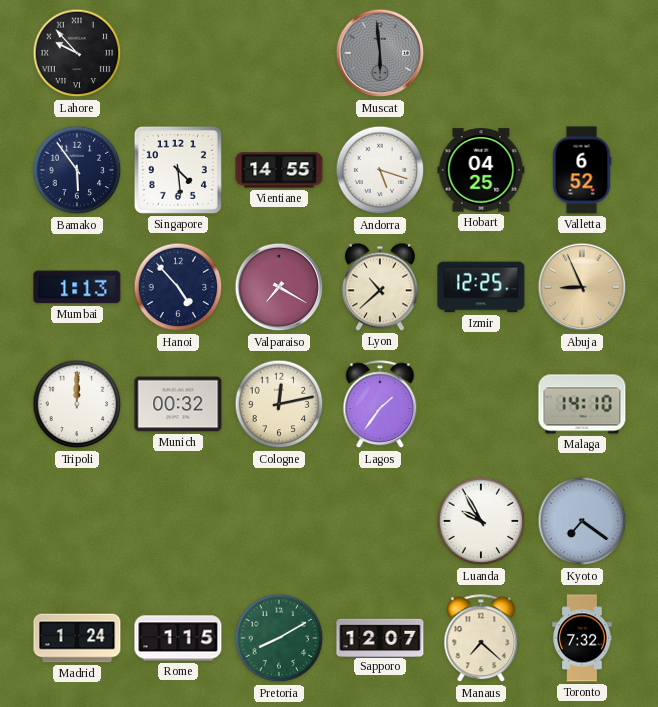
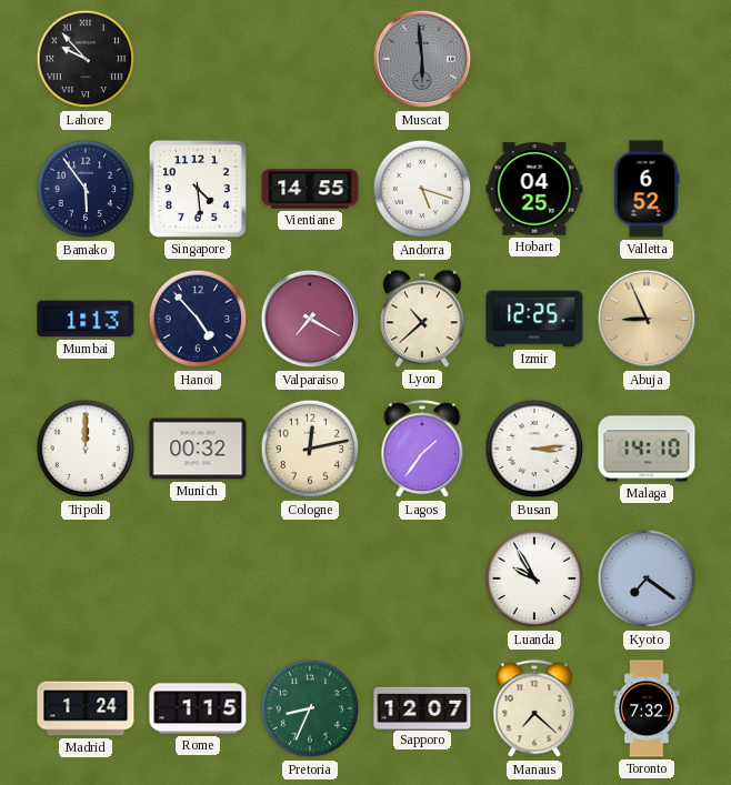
Busan: none -> 3:14 (534, 449)
Pretoria: 8:10 -> 8:34 (310, 708)
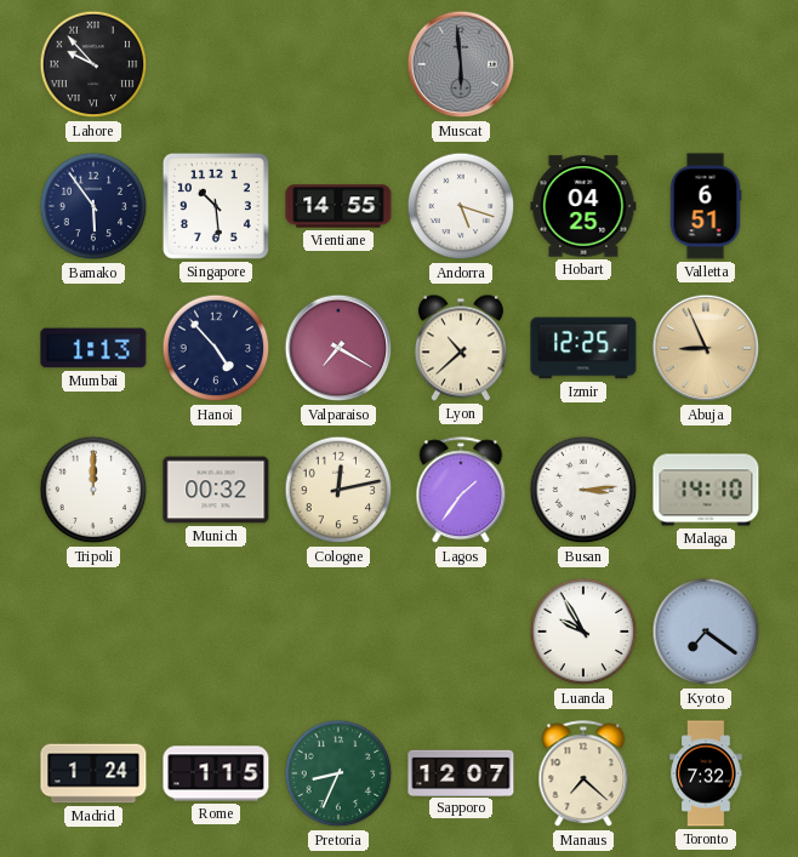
Singapore: 4:29 -> 10:29 (216, 206)
Valletta: 6:52 -> 6:51 (706, 206)
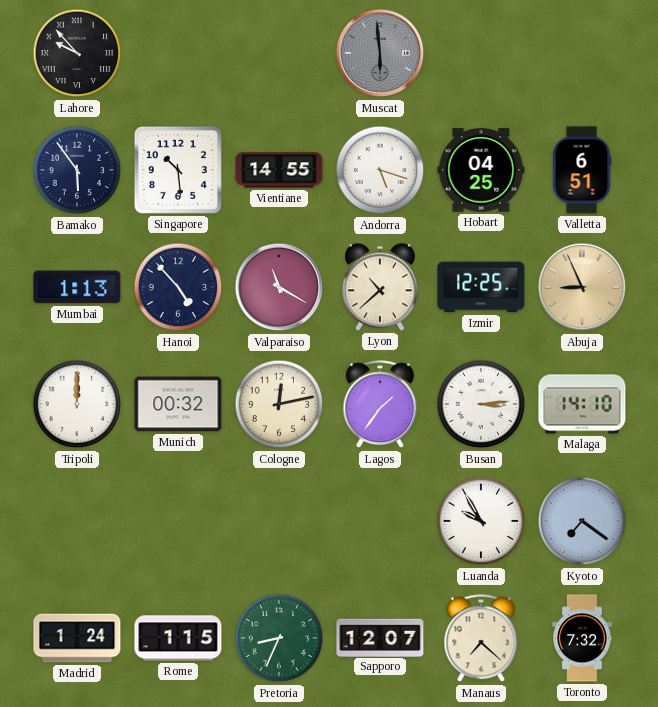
Valparaiso: 7:20 -> 11:20 (279, 287)
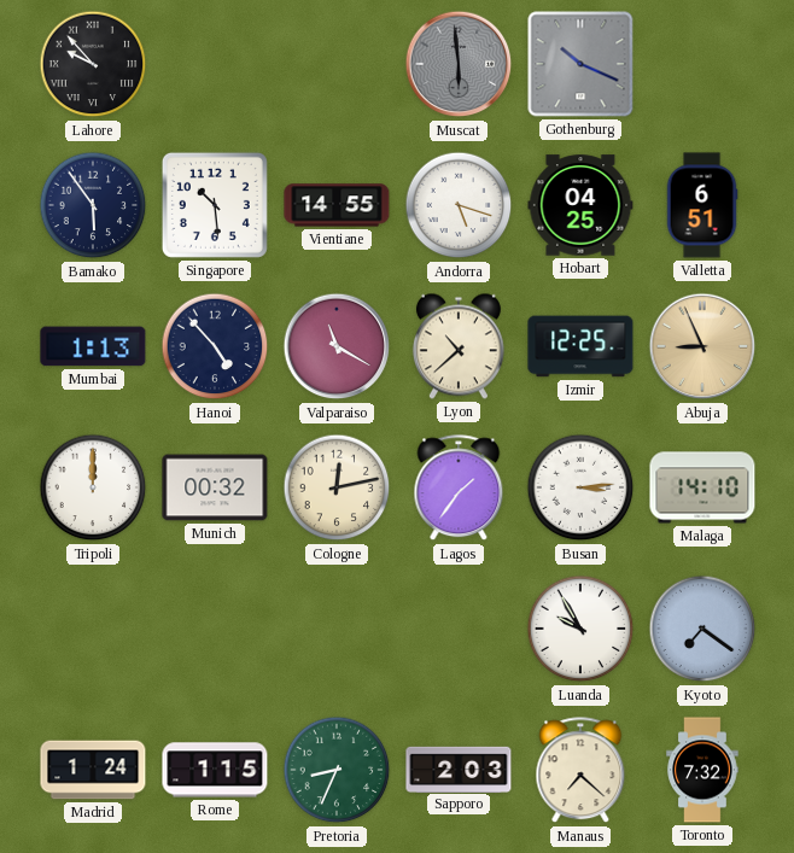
Gothenburg: none -> 10:19 (580, 64)
Sapporo: 12:07 -> 2:03 (459, 769)
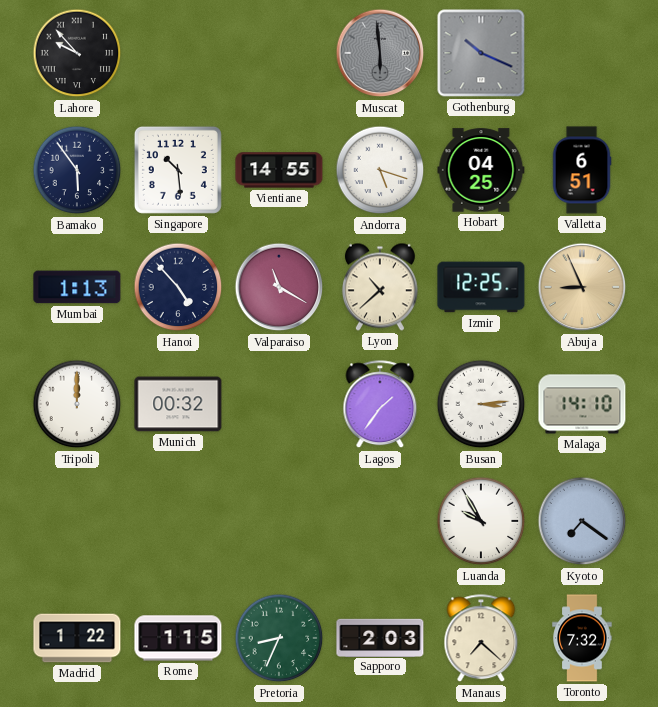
Cologne: 12:13 -> none (337, 487)
Madrid: 1:24 -> 1:22 (77, 638)
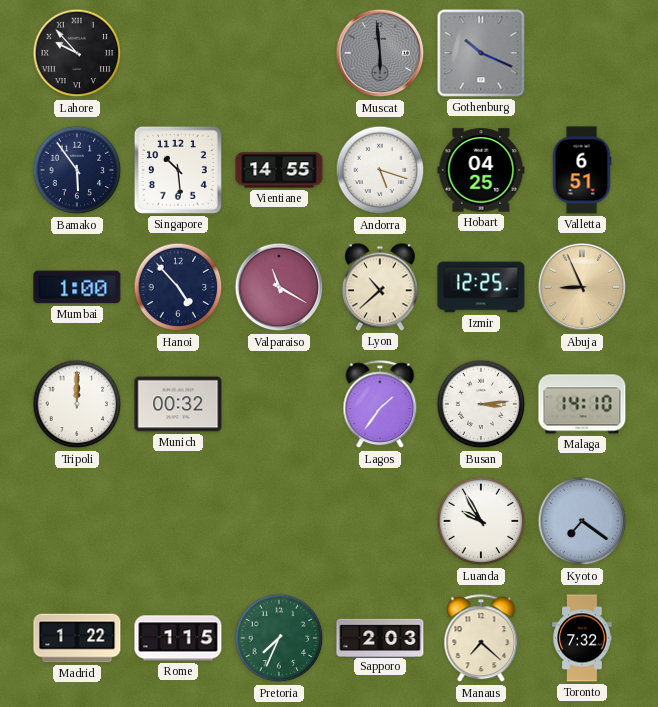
Mumbai: 1:13 -> 1:00 (77, 287)
Pretoria: 8:34 -> 7:34 (279, 638)
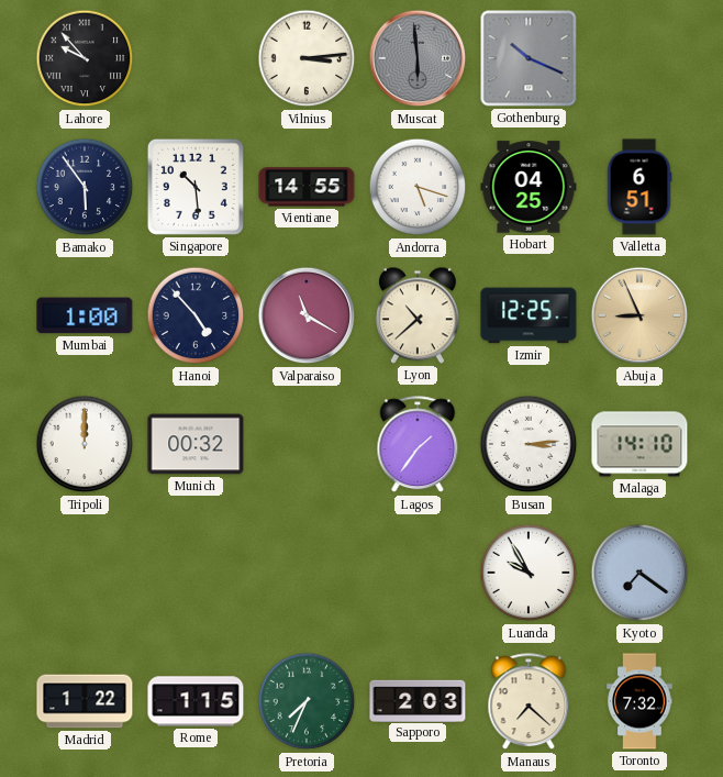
Vilnius: none -> 3:14 (307, 58)
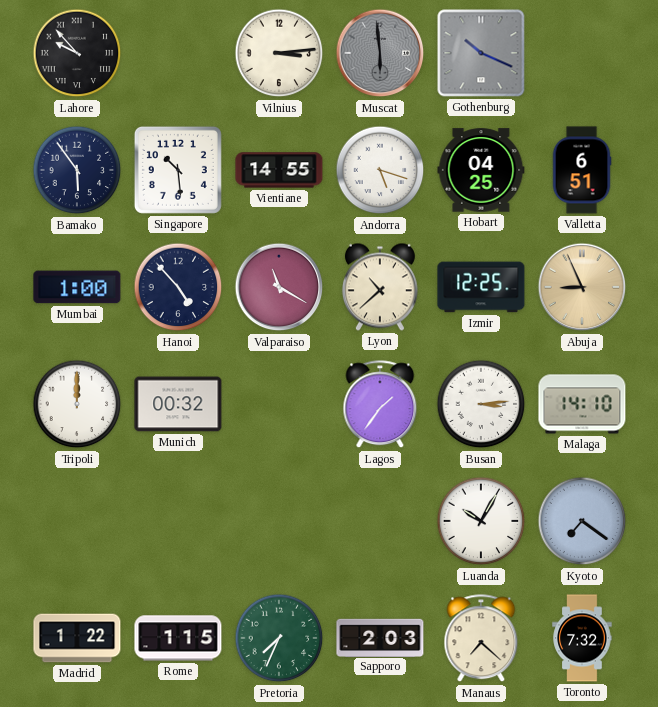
Luanda: 9:55 -> 10:05 (481, 521)
